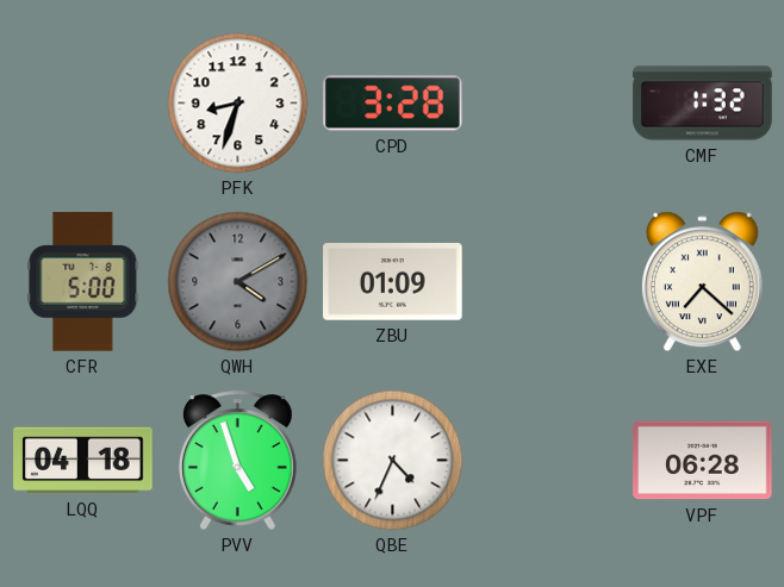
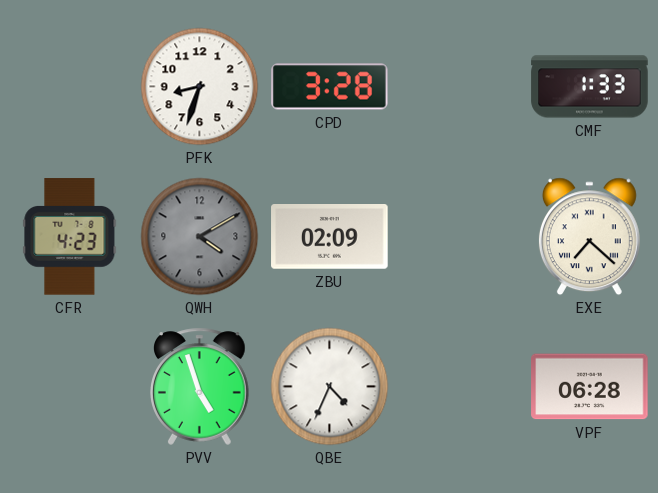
CMF: 1:32 -> 1:33 (590, 87)
CFR: 5:00 -> 4:23 (70, 237)
ZBU: 01:09 -> 02:09 (330, 237)
LQQ: 04:18 -> none (83, 461)
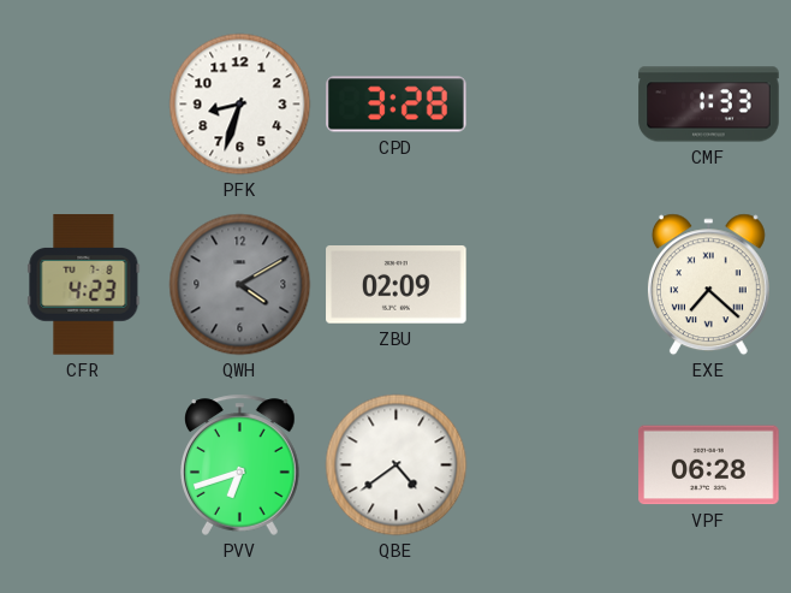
PVV: 4:57 -> 6:42 (240, 464)
QBE: 4:34 -> 4:39 (397, 465)
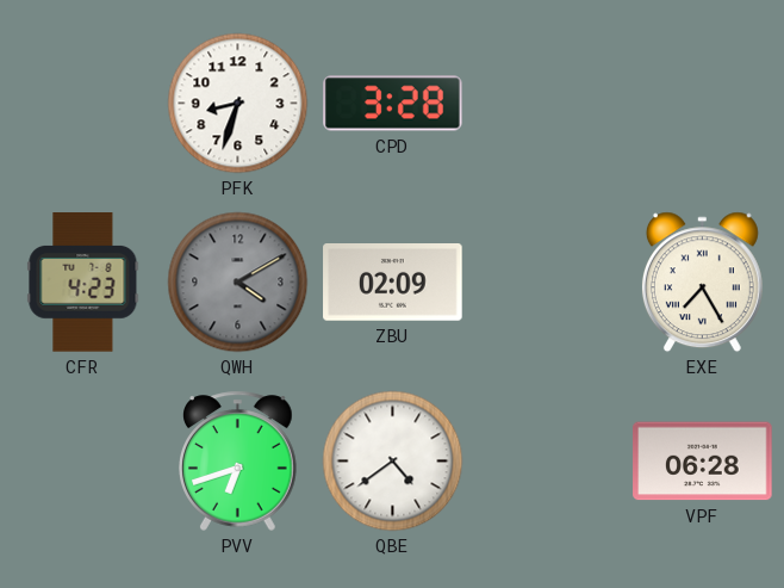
CMF: 1:33 -> none (709, 105)
EXE: 7:22 -> 7:25 (702, 283)
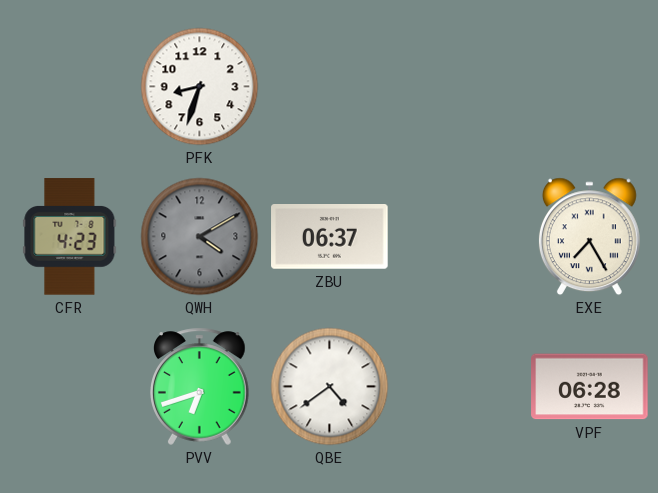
CPD: 3:28 -> none (393, 104)
ZBU: 02:09 -> 06:37 (330, 237)
